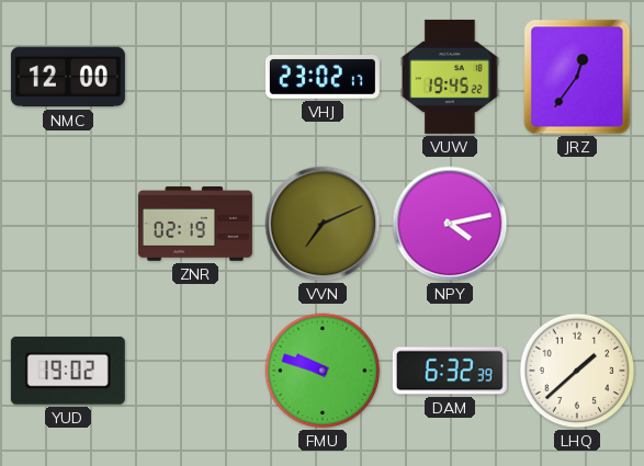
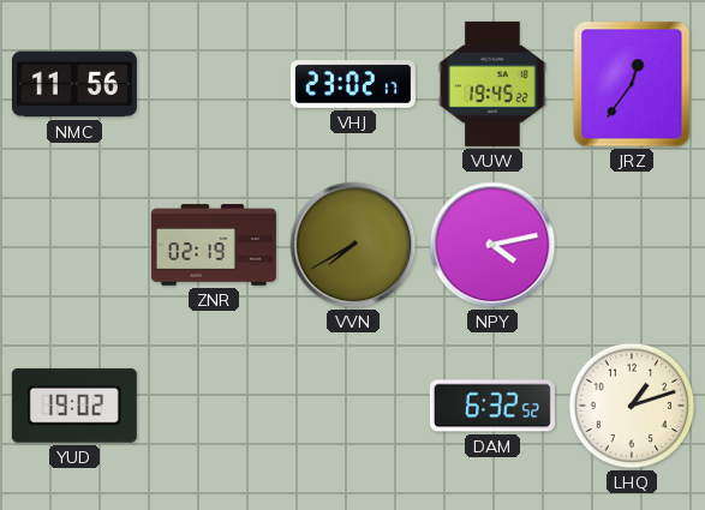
NMC: 12:00 -> 11:56 (74, 84)
VVN: 7:11 -> 7:40 (353, 245)
FMU: 9:48 -> none (323, 371)
DAM: 6:32:39 -> 6:32:52 (492, 406)
LHQ: 1:38 -> 1:12 (632, 406)
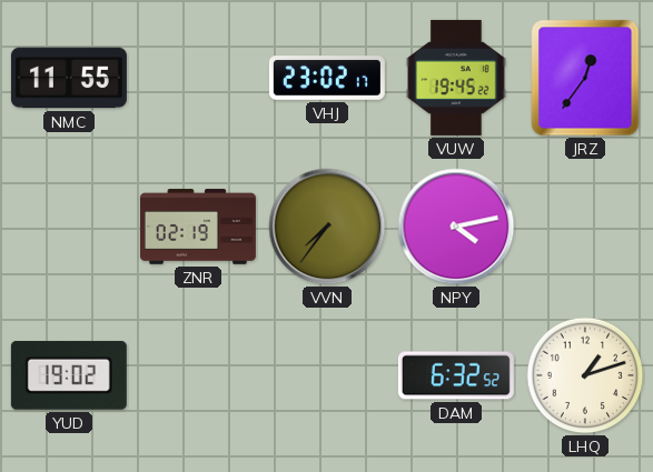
NMC: 11:56 -> 11:55 (69, 78)
VVN: 7:40 -> 7:36 (327, 227)
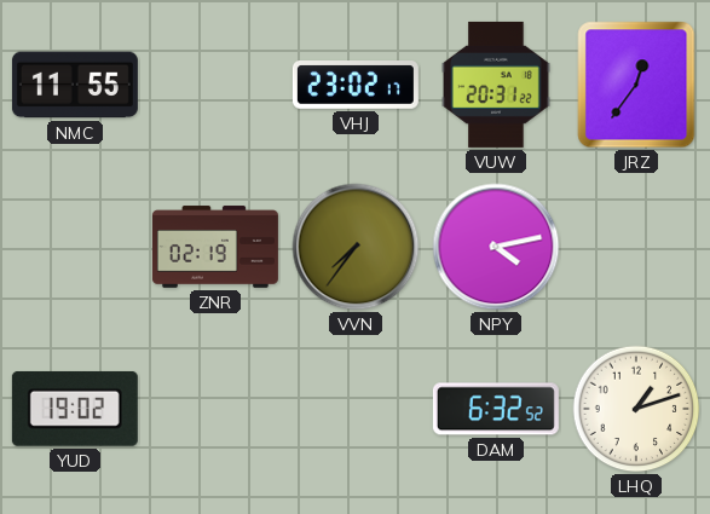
VUW: 19:45 -> 20:31 (496, 85)
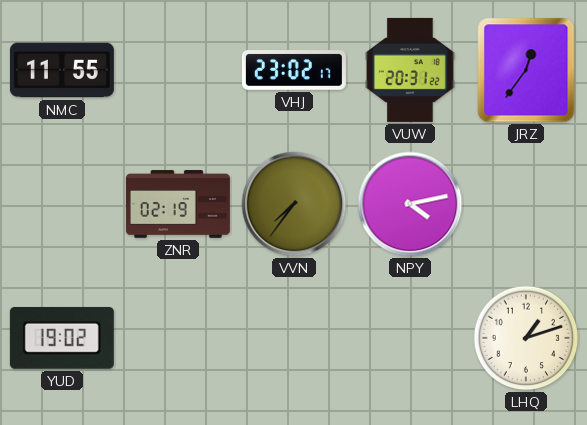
DAM: 6:32 -> none (496, 409)
